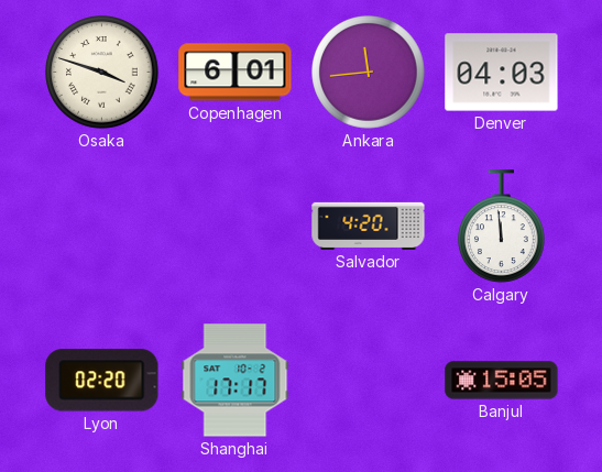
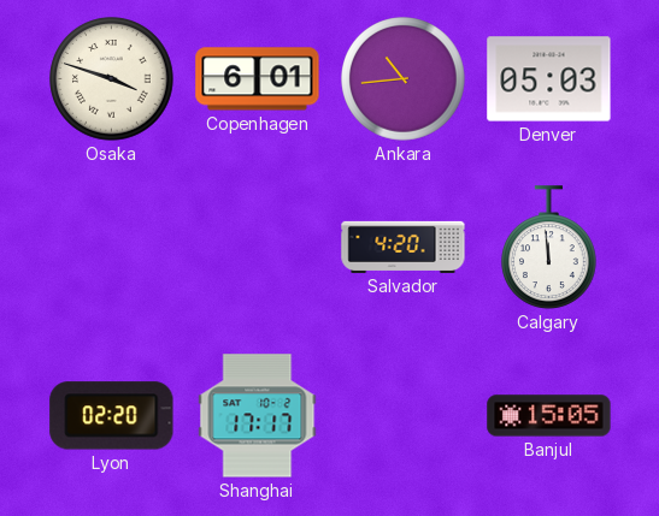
Ankara: 11:44 -> 10:44 (404, 79)
Denver: 04:03 -> 05:03 (549, 79)
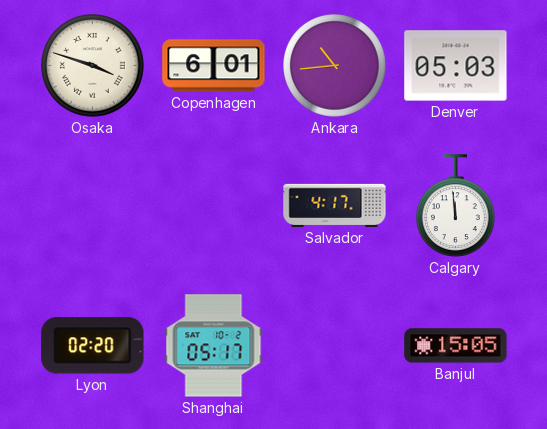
Salvador: 4:20 -> 4:17 (335, 205)
Shanghai: 17:17 -> 05:17 (214, 346)
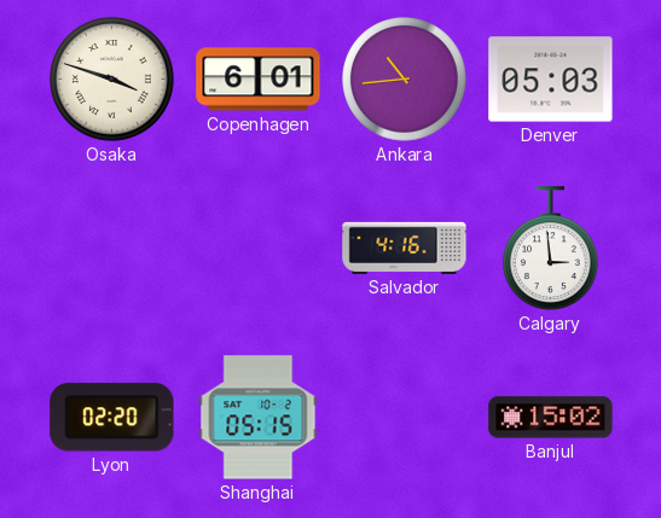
Salvador: 4:17 -> 4:16 (405, 248)
Calgary: 11:59 -> 2:59 (551, 249)
Shanghai: 05:17 -> 05:15 (259, 418)
Banjul: 15:05 -> 15:02 (551, 418)
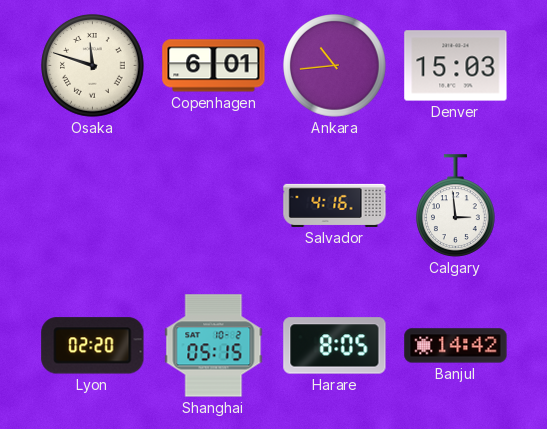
Osaka: 3:48 -> 11:48 (93, 66)
Denver: 05:03 -> 15:03 (456, 66)
Harare: none -> 8:05 (335, 346)
Banjul: 15:02 -> 14:42 (456, 346)
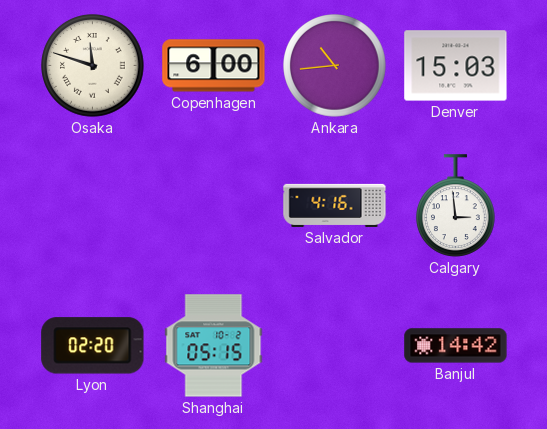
Copenhagen: 6:01 -> 6:00 (214, 66)
Harare: 8:05 -> none (335, 346)
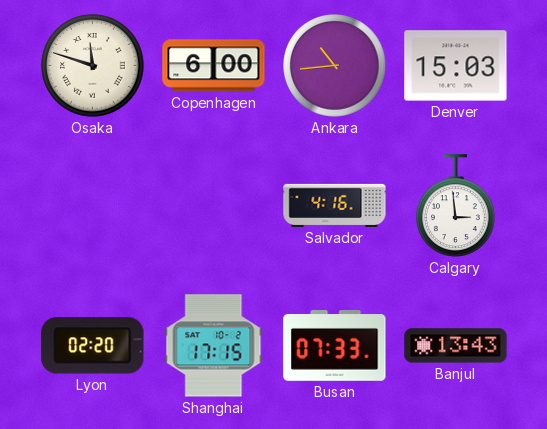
Shanghai: 05:15 -> 17:15 (214, 346)
Busan: none -> 07:33 (335, 346)
Banjul: 14:42 -> 13:43 (456, 346)
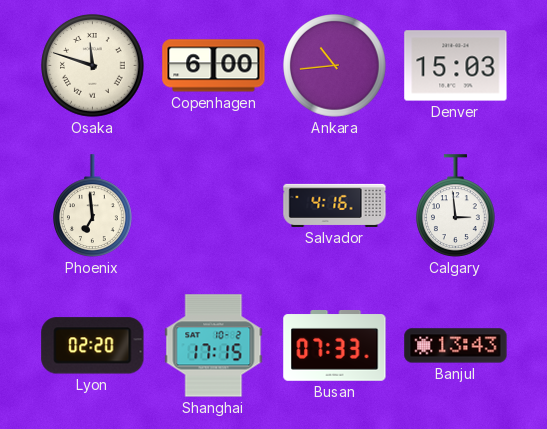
Phoenix: none -> 6:59 (93, 206)
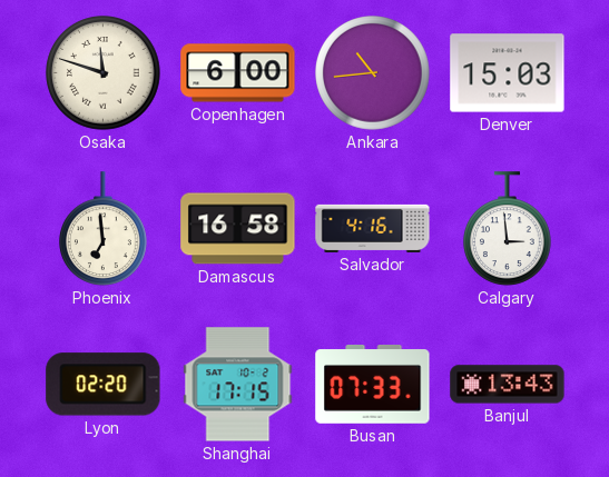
Damascus: none -> 16:58 (238, 229)
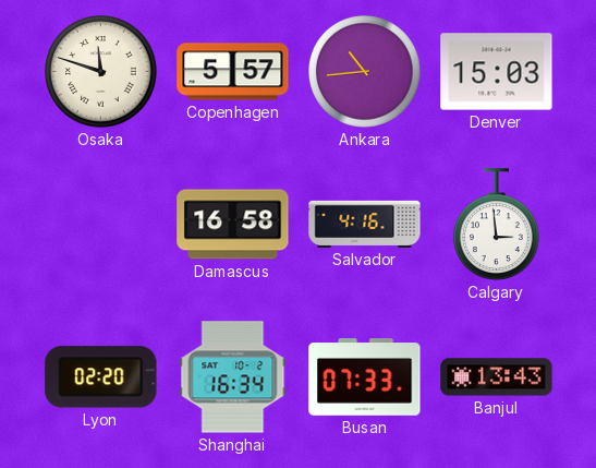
Copenhagen: 6:00 -> 5:57 (233, 72)
Phoenix: 6:59 -> none (104, 229)
Shanghai: 17:15 -> 16:34 (233, 377)
